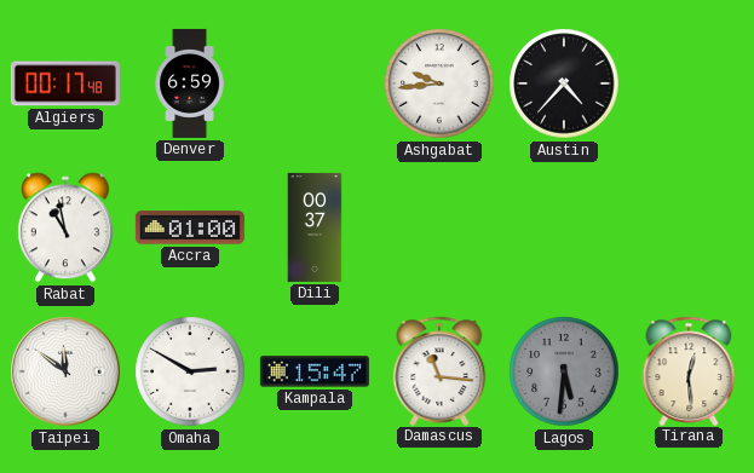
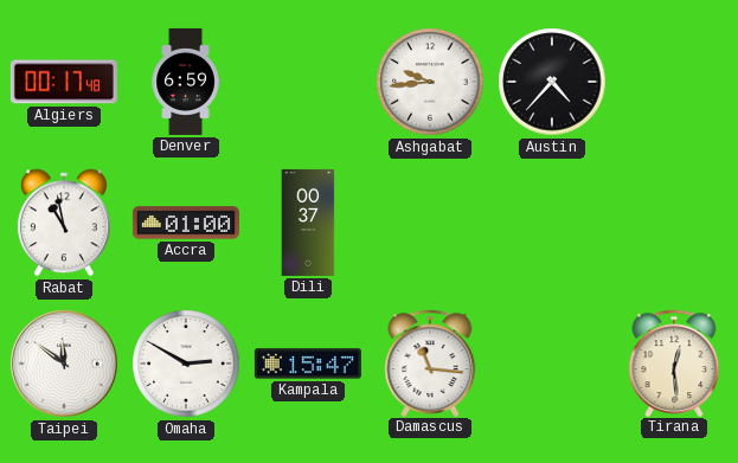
Lagos: 5:31 -> none (564, 371)
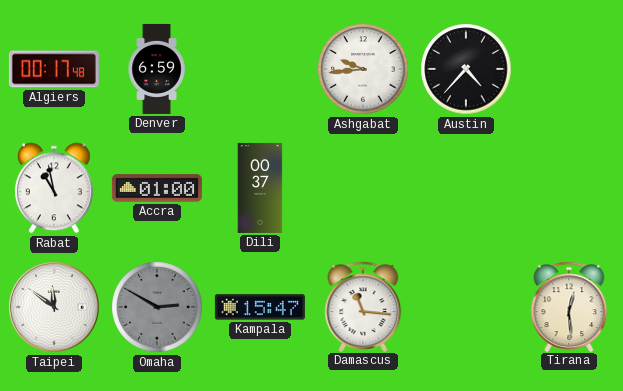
Omaha dial: white -> grey (157, 307)
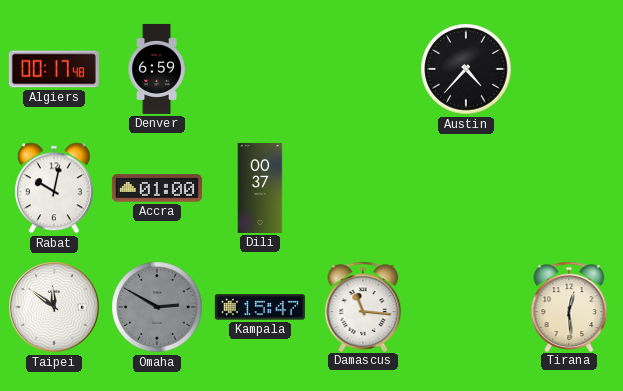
Ashgabat: 9:44 -> none (363, 69)
Rabat: 10:58 -> 10:02 (54, 188)
